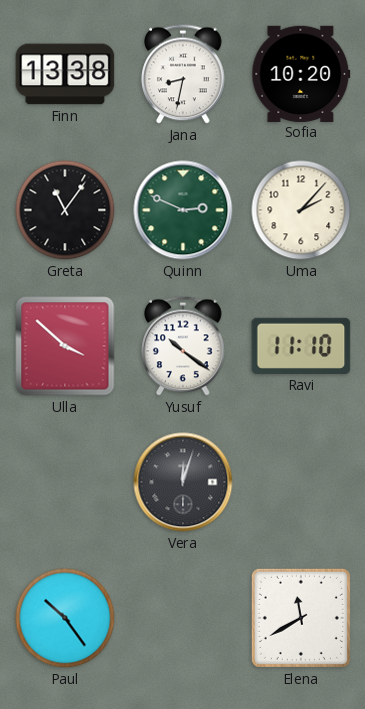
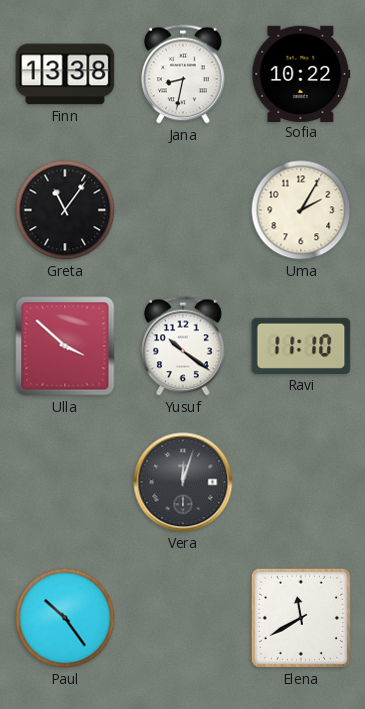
Sofia: 10:20 -> 10:22 (301, 73)
Quinn: 2:49 -> none (183, 210)
Uma: 2:07 -> 2:05 (301, 210)
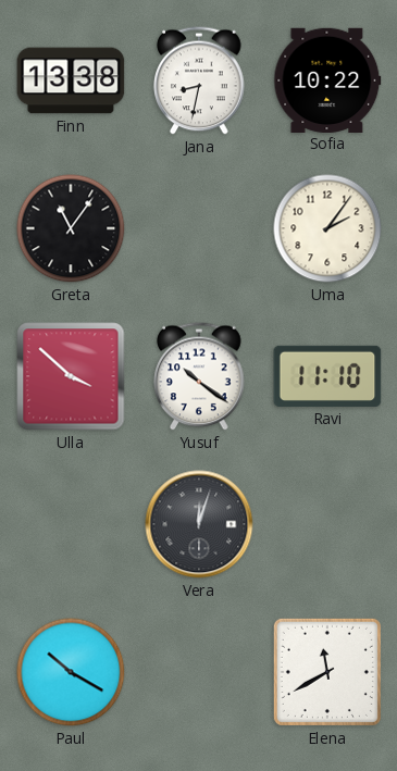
Uma: 2:05 -> 2:06 (327, 228)
Paul: 10:24 -> 10:20 (71, 672)
